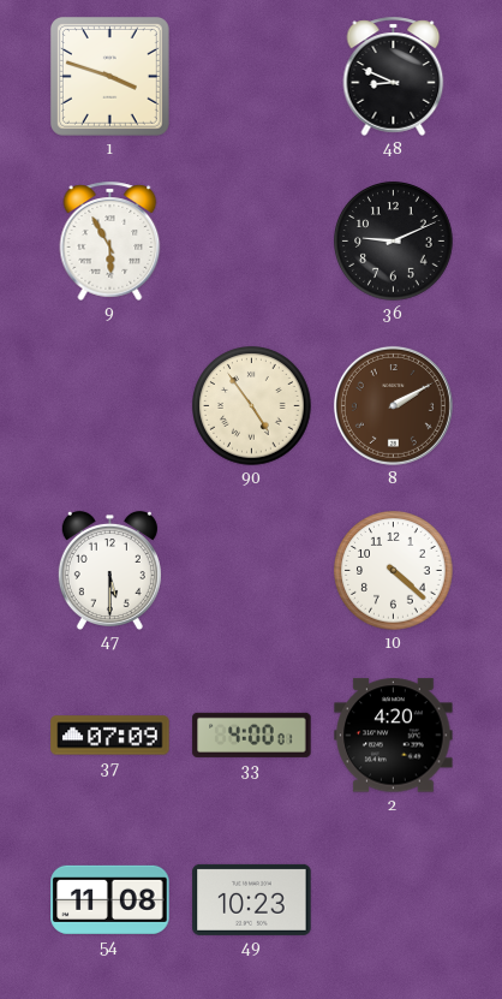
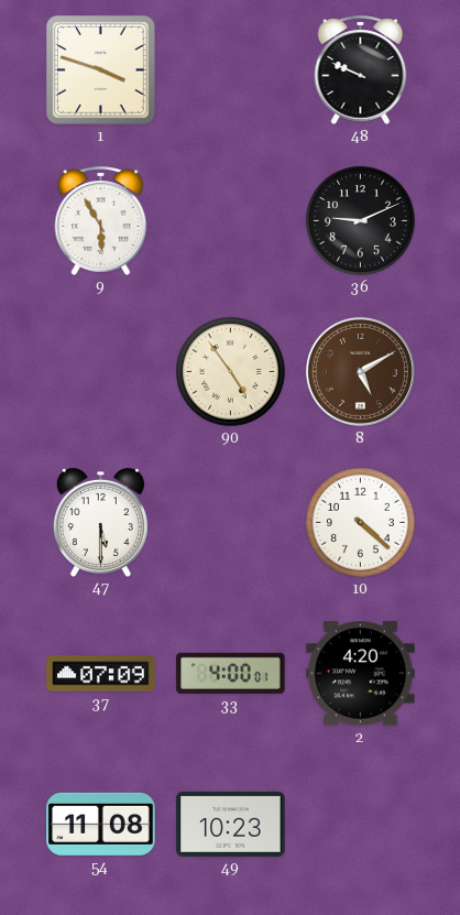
48: 8:49 -> 9:49 (361, 69)
8: 2:10 -> 5:10 (360, 371)
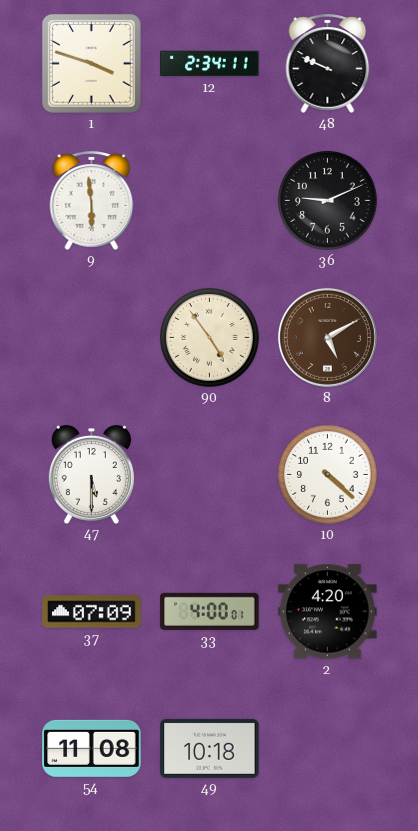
12: none -> 2:34 (210, 64)
9: 5:55 -> 5:59 (92, 200)
49: 10:23 -> 10:18 (210, 748)
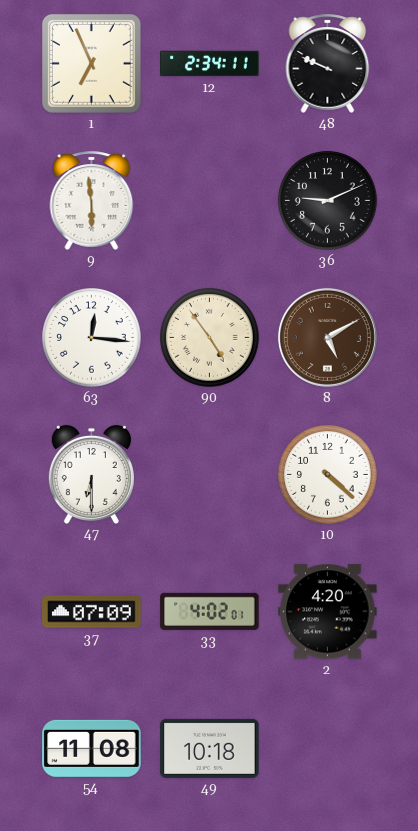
1: 3:48 -> 6:56 (91, 63)
63: none -> 12:16 (92, 338)
47: 5:30 -> 6:30 (91, 474)
33: 4:00 -> 4:02 (210, 611)
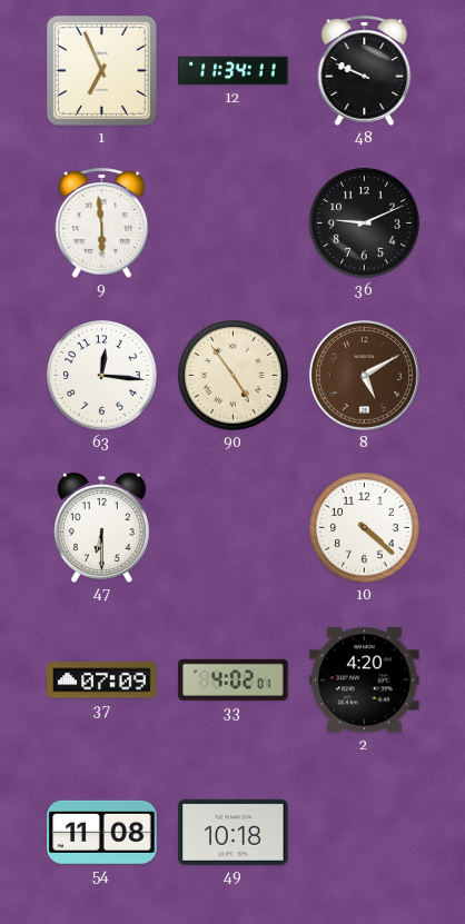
12: 2:34 -> 11:34 (234, 71)
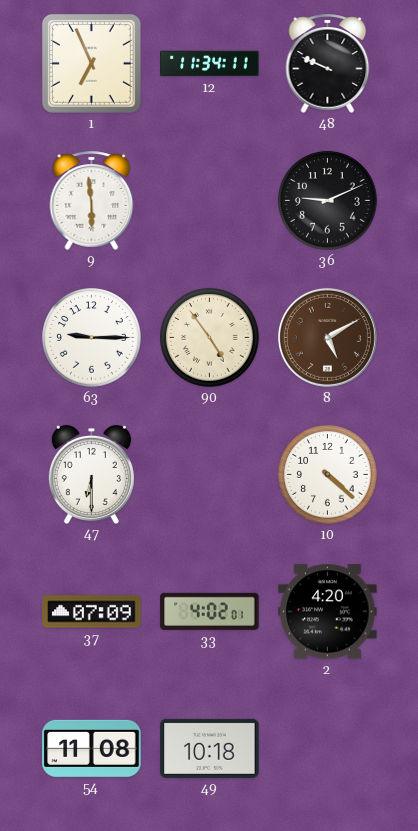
63: 12:16 -> 9:15 (92, 338)
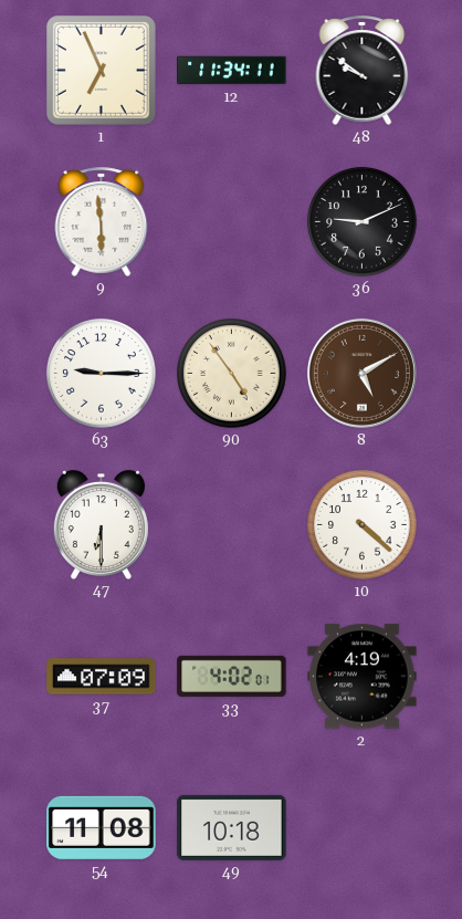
48: 9:49 -> 9:51 (363, 70)
2: 4:20 -> 4:19 (363, 677)
